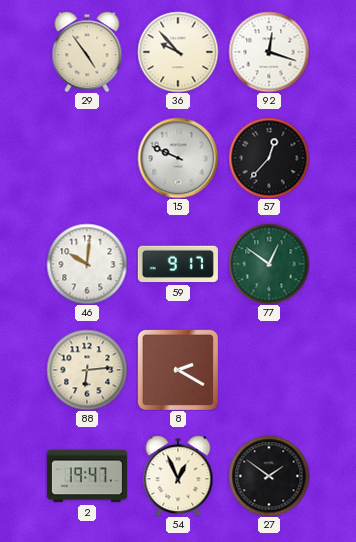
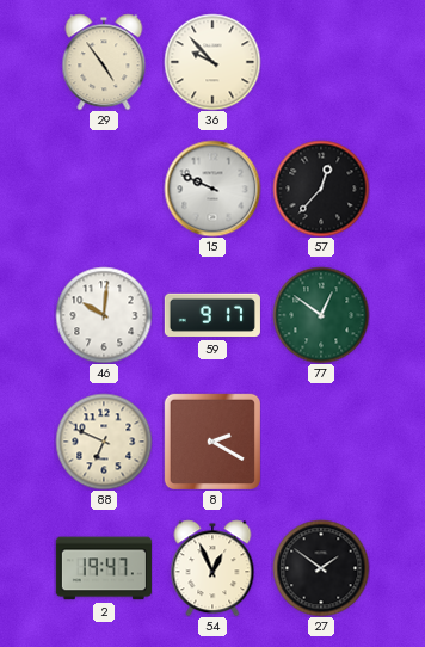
92: 12:18 -> none (269, 52)
88: 6:14 -> 6:49 (104, 442)
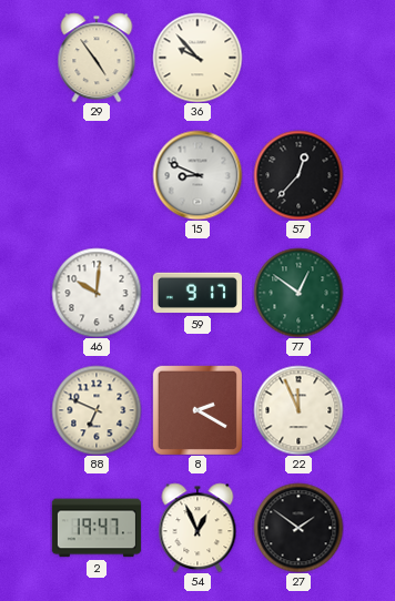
15: 9:49 -> 8:49 (197, 175)
22: none -> 11:56 (298, 410)
